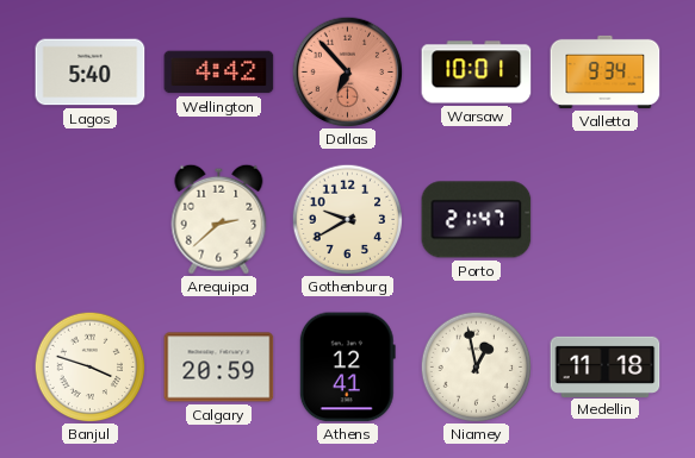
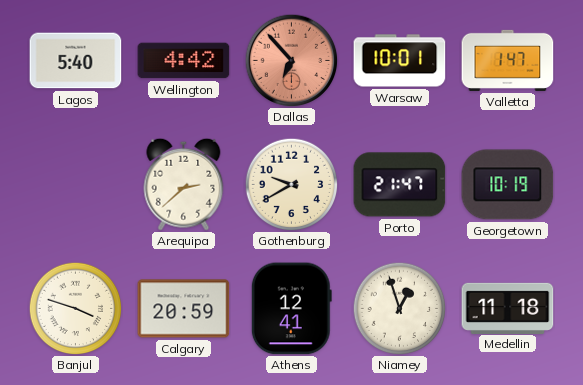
Valletta: 9:34 -> 1:47 (508, 60)
Georgetown: none -> 10:19 (508, 185)
Niamey: 12:58 -> 12:57 (399, 308)
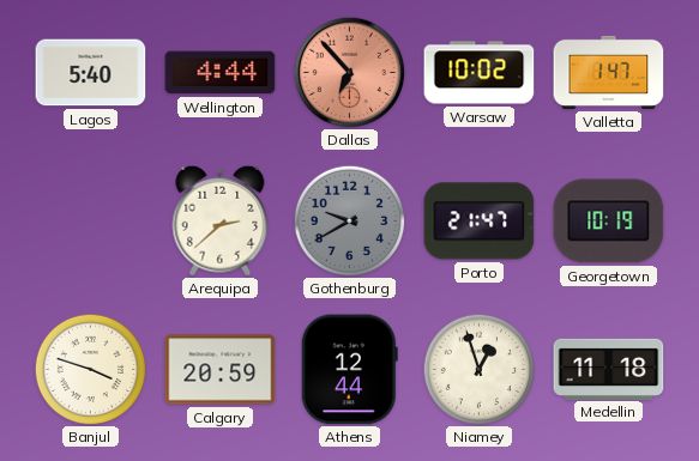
Wellington: 4:42 -> 4:44 (221, 73)
Warsaw: 10:01 -> 10:02 (480, 73)
Gothenburg dial: cream -> grey (349, 220)
Athens: 12:41 -> 12:44 (349, 370)
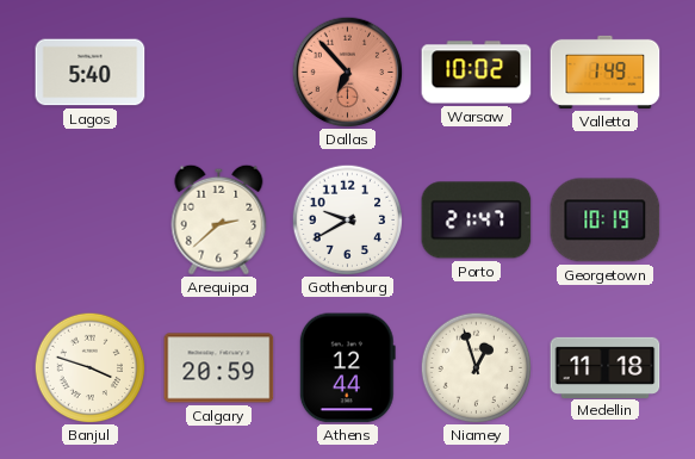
Wellington: 4:44 -> none (221, 73)
Valletta: 1:47 -> 1:49 (606, 72)
Gothenburg dial: grey -> white (347, 219)
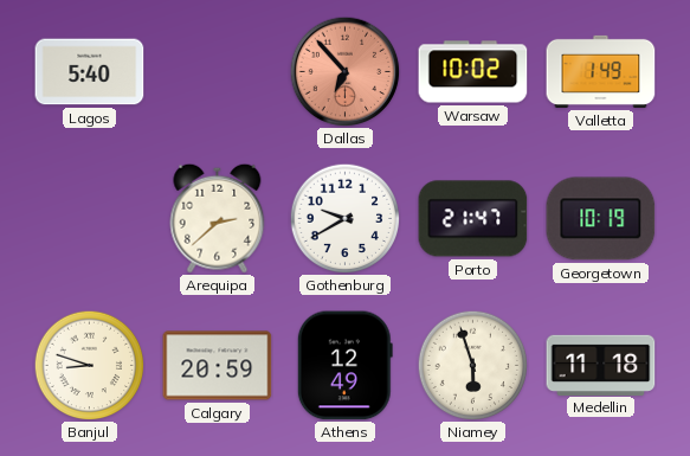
Banjul: 3:48 -> 8:48 (89, 365)
Athens: 12:44 -> 12:49 (344, 366)
Niamey: 12:57 -> 5:57 (472, 365)
